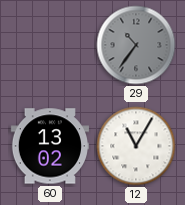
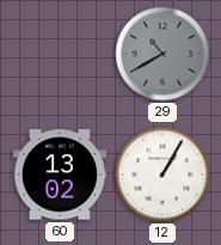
29: 10:36 -> 10:40 (162, 54)
12: 11:05 -> 1:05 (162, 174)
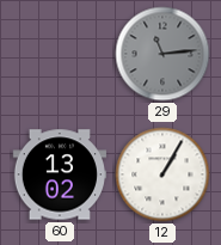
29: 10:40 -> 11:14 (162, 54)
